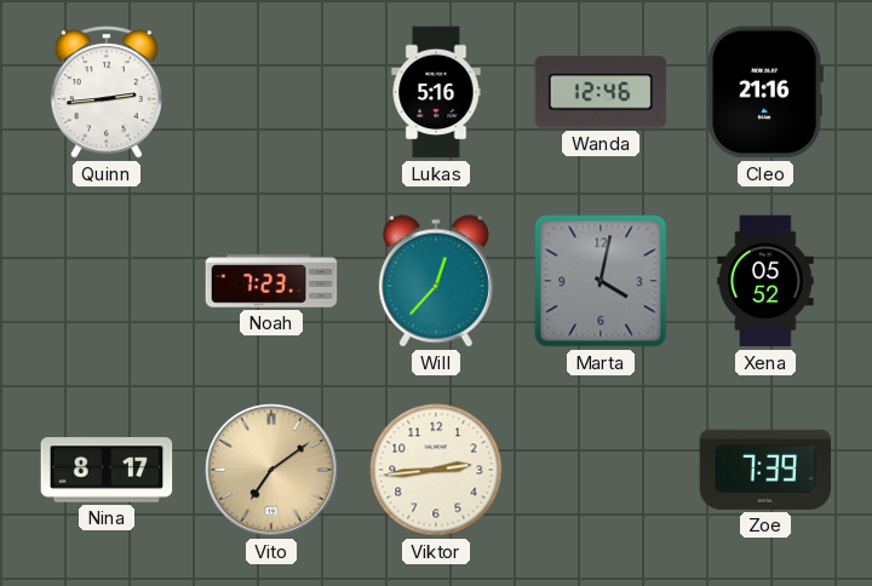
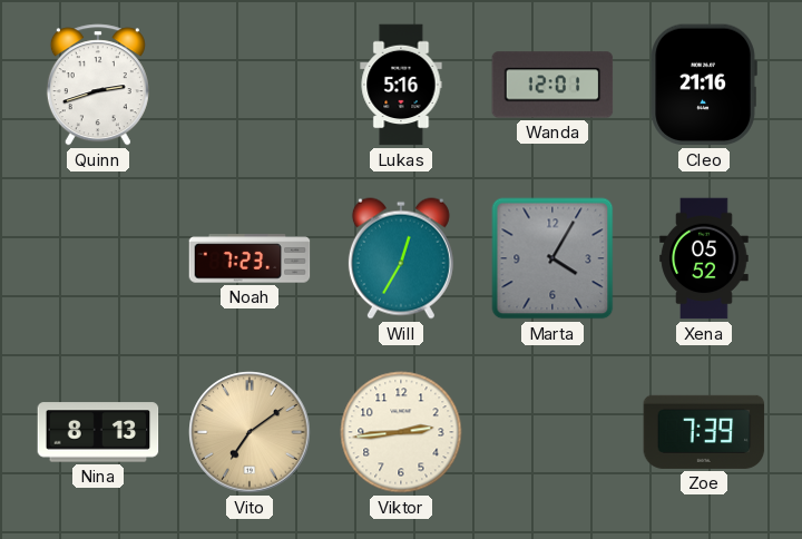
Quinn: 2:44 -> 2:42 (98, 85)
Wanda: 12:46 -> 12:01 (552, 85)
Will: 12:37 -> 12:35 (401, 258)
Marta: 4:02 -> 4:05 (552, 258)
Nina: 8:17 -> 8:13 (98, 432)
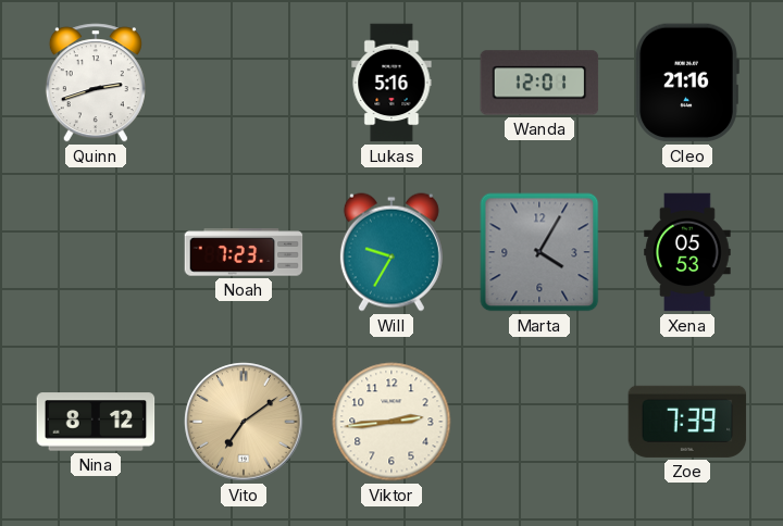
Will: 12:35 -> 9:35 (391, 252)
Xena: 05:52 -> 05:53 (687, 252)
Nina: 8:13 -> 8:12 (96, 422)
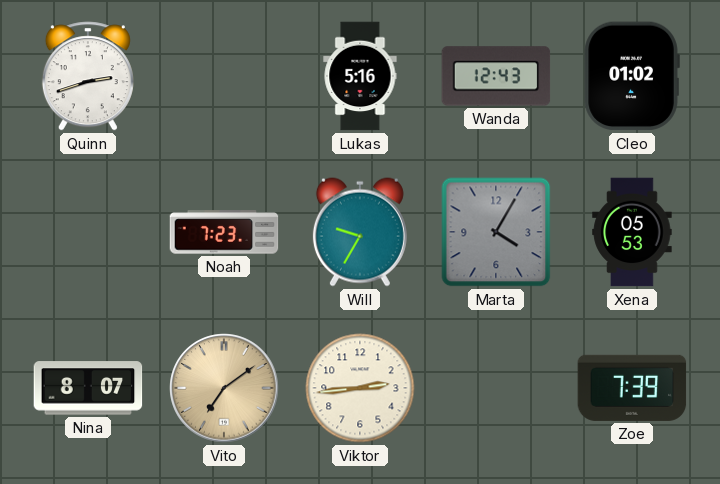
Wanda: 12:01 -> 12:43 (496, 76)
Cleo: 21:16 -> 01:02 (632, 76)
Nina: 8:12 -> 8:07 (88, 388)
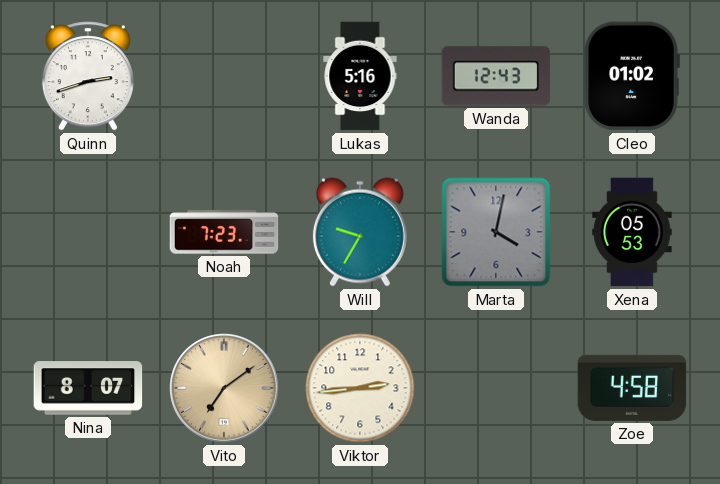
Marta: 4:05 -> 4:02 (496, 232)
Zoe: 7:39 -> 4:58 (632, 388)
